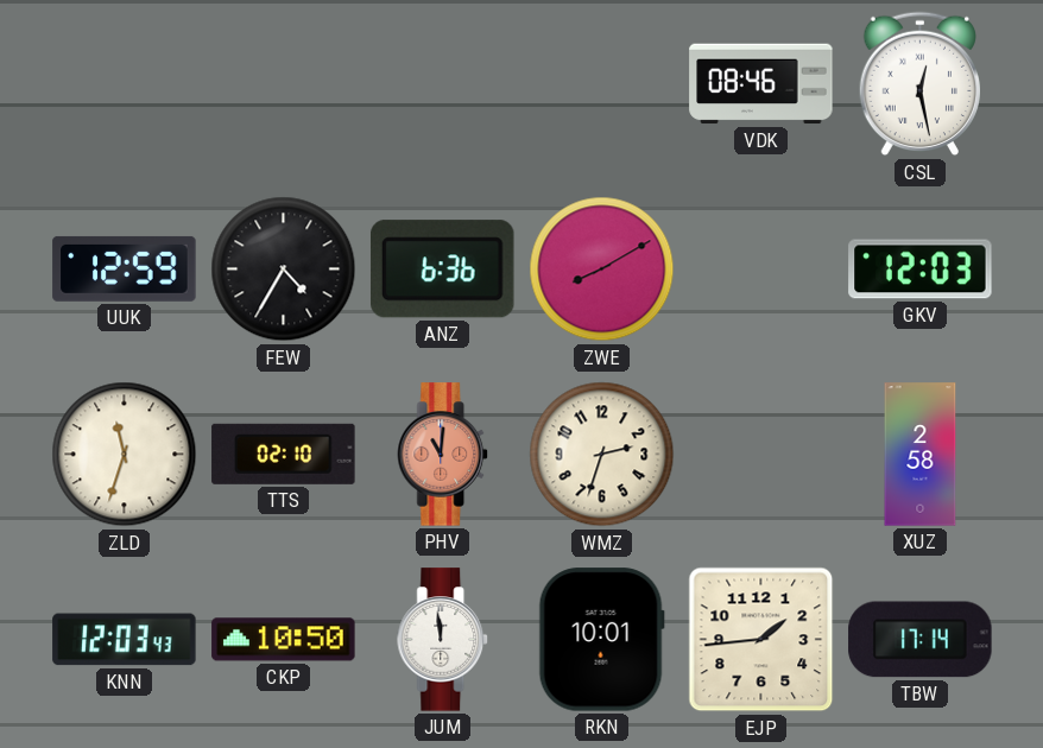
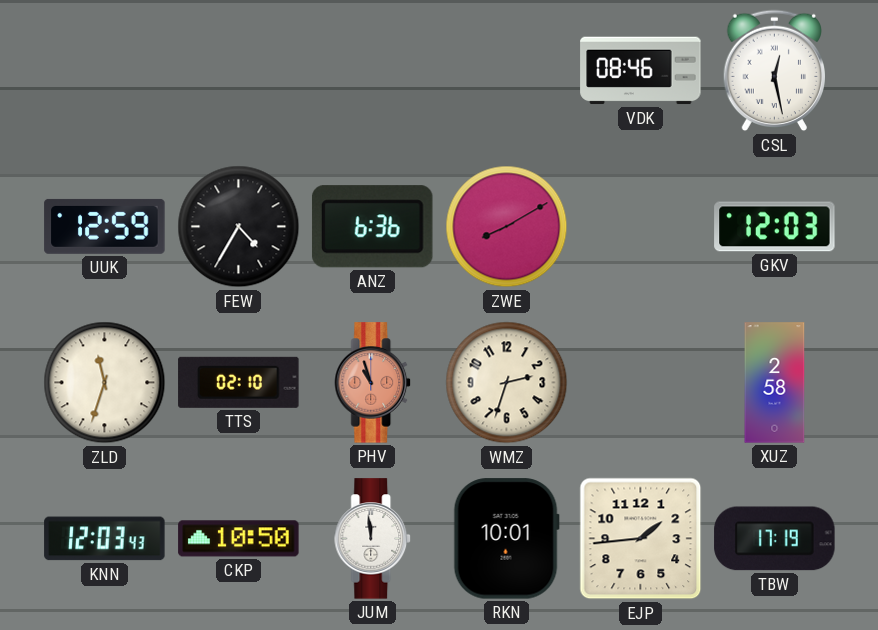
PHV: 11:01 -> 10:57 (373, 383)
TBW: 17:14 -> 17:19 (775, 539)
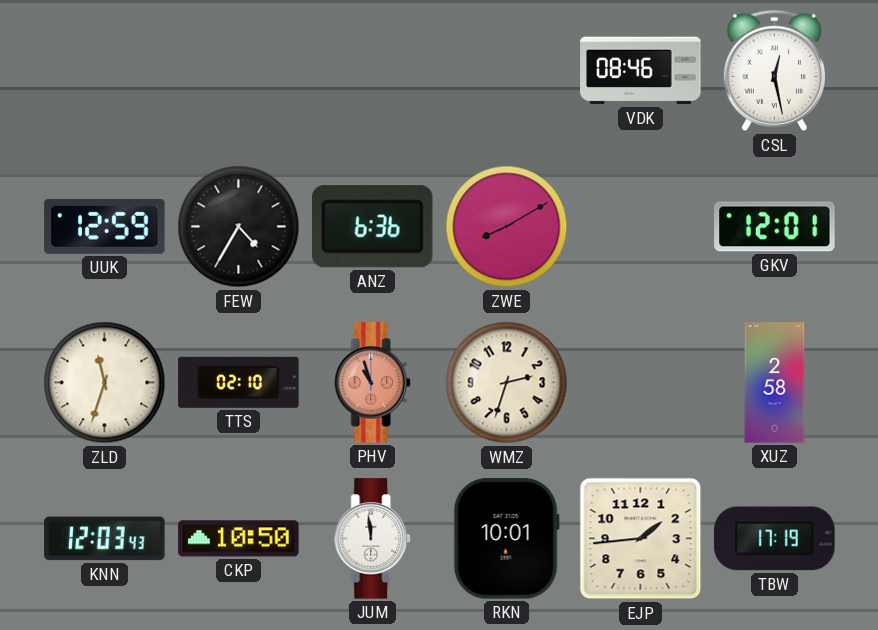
GKV: 12:03 -> 12:01 (775, 227)
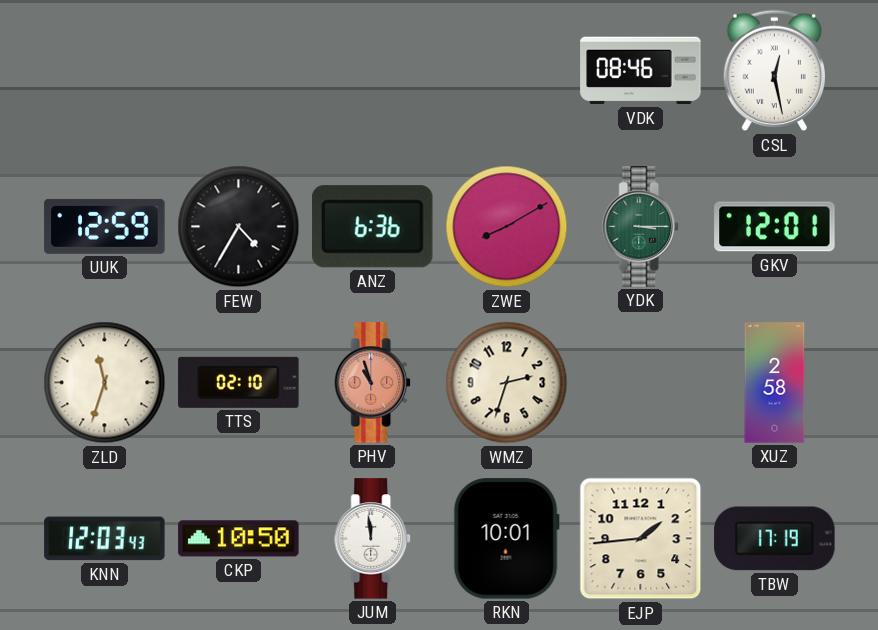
YDK: none -> 3:15 (641, 227)
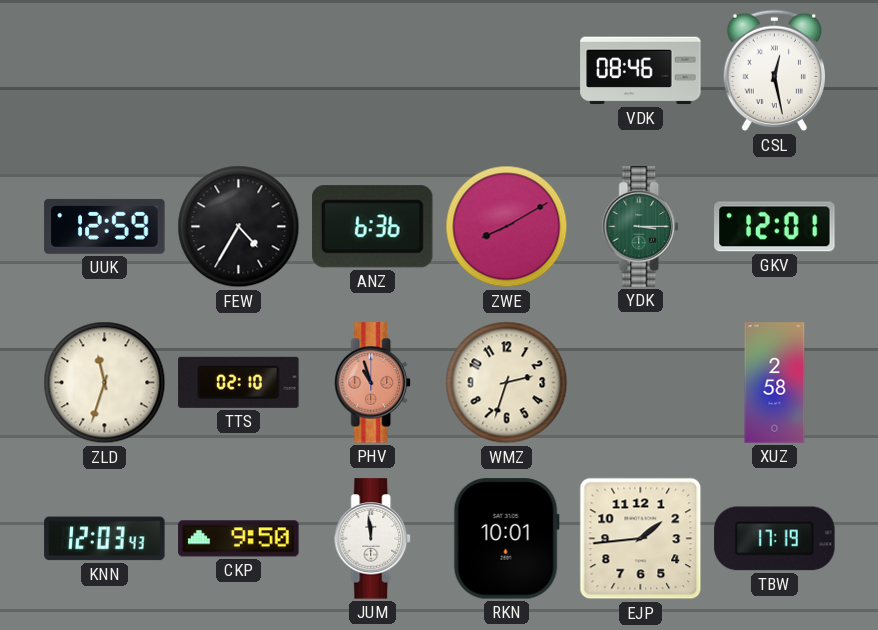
CKP: 10:50 -> 9:50 (239, 539)
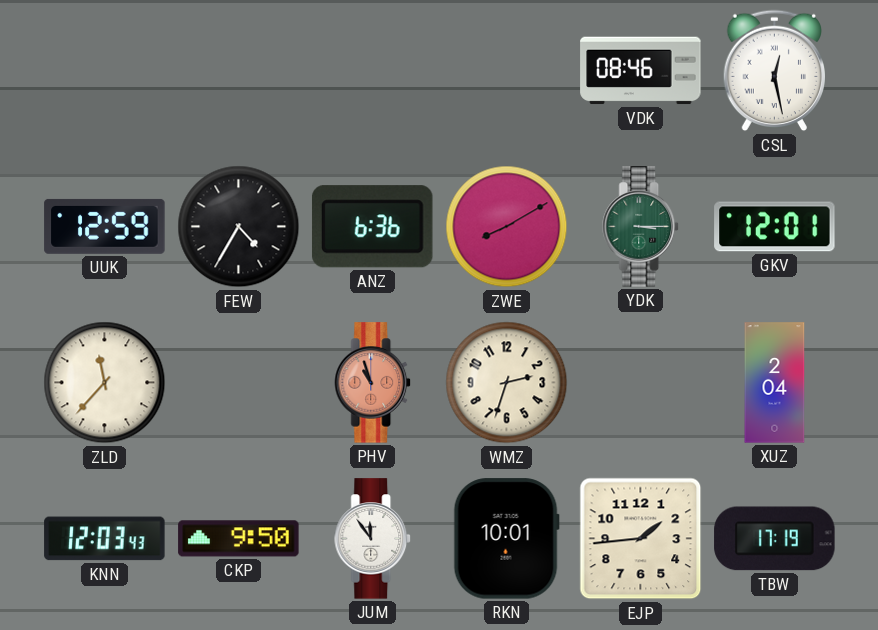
ZLD: 11:33 -> 11:37 (105, 383)
TTS: 02:10 -> none (239, 382)
XUZ: 2:58 -> 2:04 (775, 383)
JUM: 11:59 -> 11:54 (373, 539)
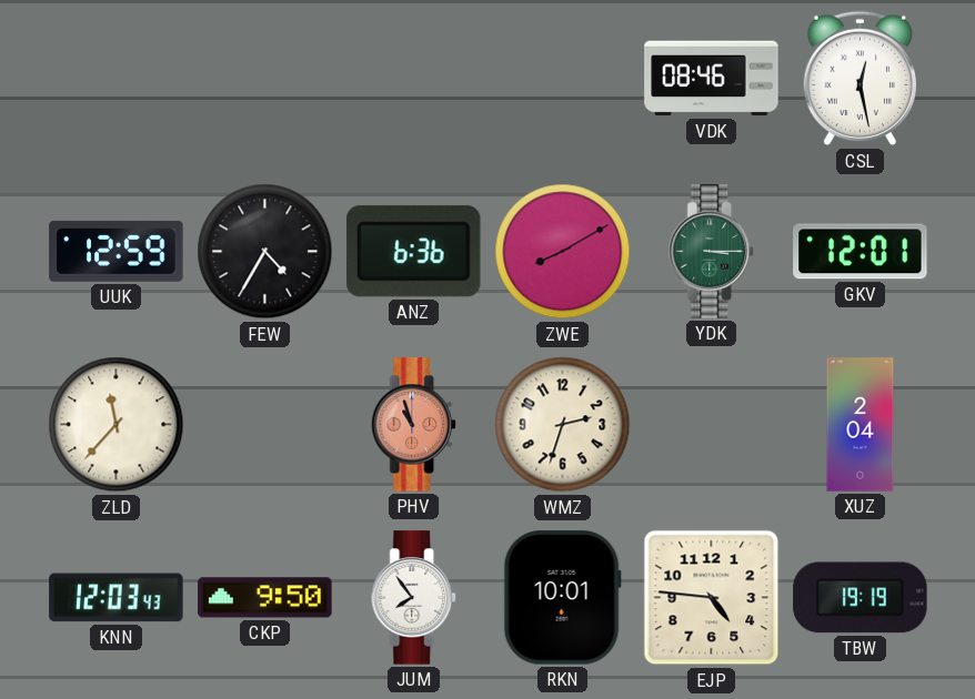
JUM: 11:54 -> 7:54 (414, 598)
EJP: 1:44 -> 4:46 (712, 598)
TBW: 17:19 -> 19:19 (861, 598)
